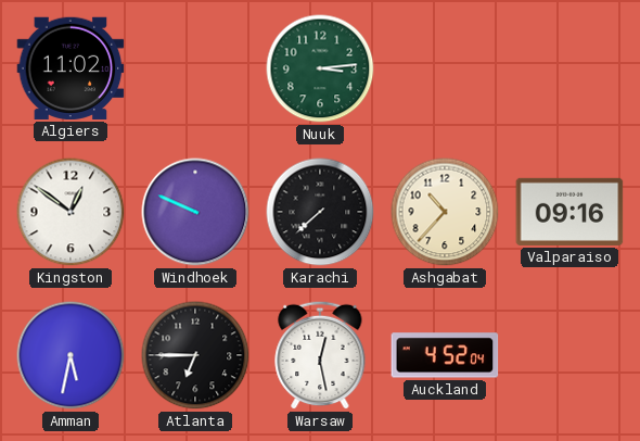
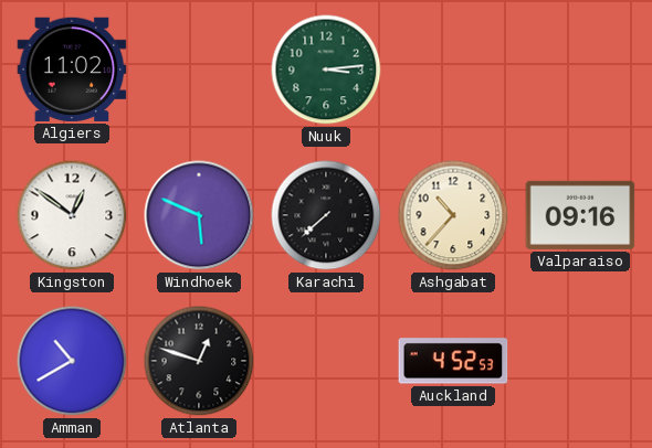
Windhoek: 9:49 -> 5:49 (199, 215)
Amman: 5:32 -> 10:40 (72, 361)
Atlanta: 6:45 -> 12:48 (199, 361)
Warsaw: 12:28 -> none (320, 355)
Auckland: 4:52:04 -> 4:52:53 (453, 361)
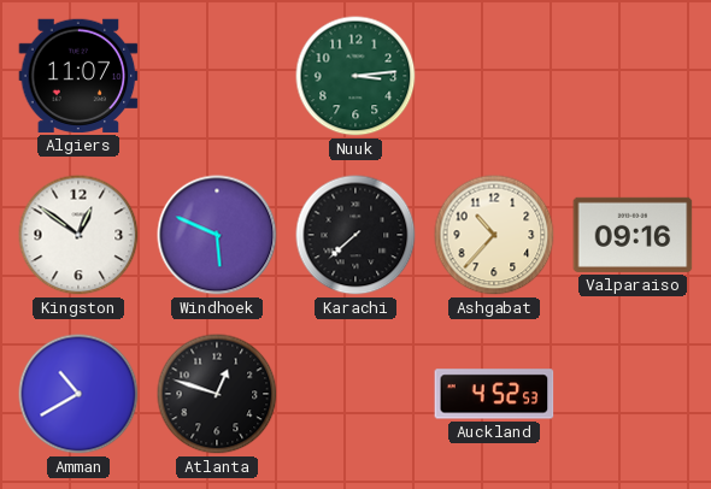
Algiers: 11:02 -> 11:07 (78, 76)
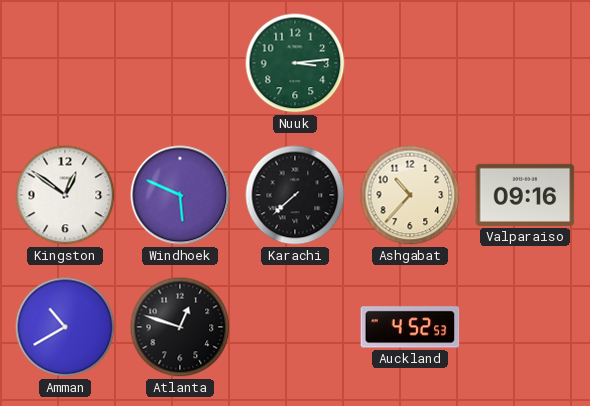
Algiers: 11:07 -> none (78, 76)
